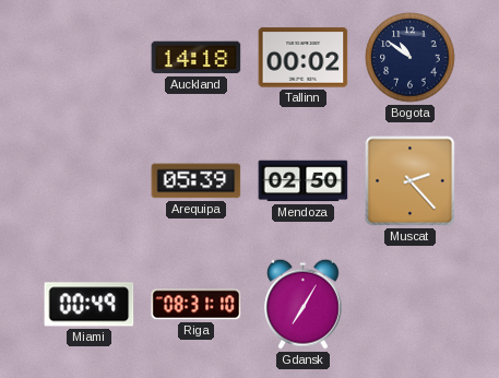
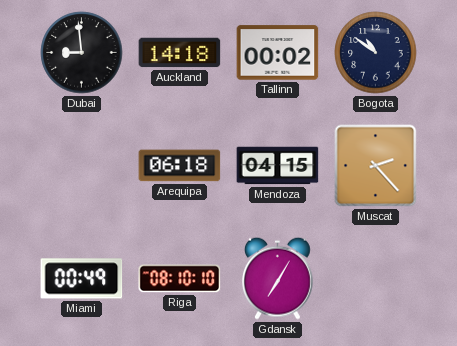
Dubai: none -> 8:59 (82, 53)
Arequipa: 05:39 -> 06:18 (180, 166)
Mendoza: 02:50 -> 04:15 (278, 166)
Riga: 08:31 -> 08:10 (180, 279)
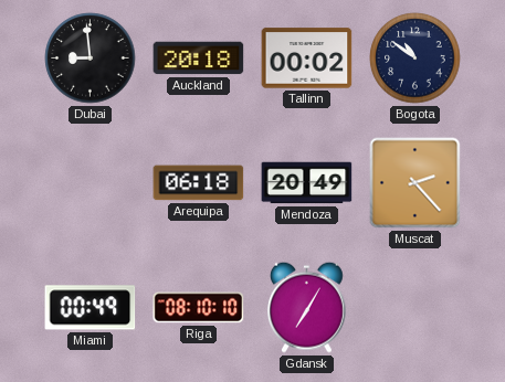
Auckland: 14:18 -> 20:18 (199, 59)
Mendoza: 04:15 -> 20:49 (307, 183)
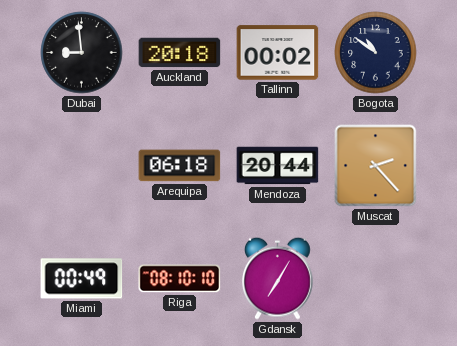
Mendoza: 20:49 -> 20:44 (278, 166)
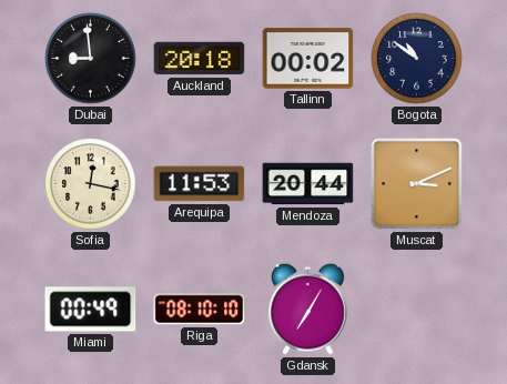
Sofia: none -> 12:17 (91, 184)
Arequipa: 06:18 -> 11:53 (200, 184)
Muscat: 2:23 -> 3:11 (417, 184)
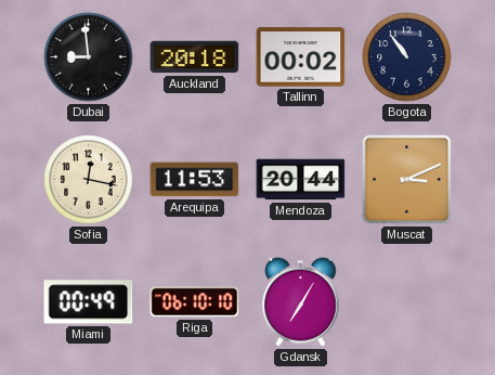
Bogota: 10:51 -> 10:54 (407, 57)
Riga: 08:10 -> 06:10 (195, 302)
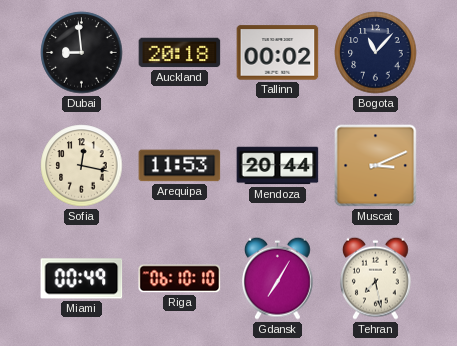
Bogota: 10:54 -> 11:07 (376, 53)
Tehran: none -> 7:28 (376, 278)
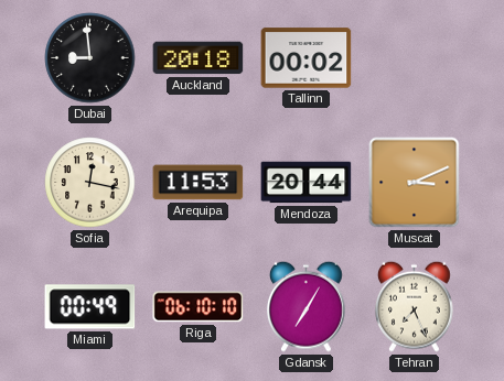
Bogota: 11:07 -> none (376, 53)
Tehran: 7:28 -> 7:26 (415, 306)
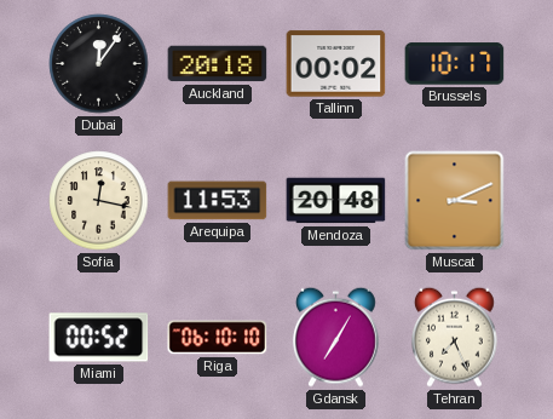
Dubai: 8:59 -> 12:06 (99, 64)
Brussels: none -> 10:17 (455, 64)
Mendoza: 20:44 -> 20:48 (336, 201)
Miami: 00:49 -> 00:52 (99, 338)
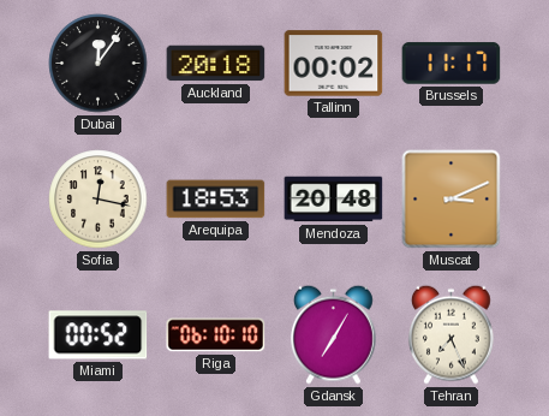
Brussels: 10:17 -> 11:17 (452, 64)
Arequipa: 11:53 -> 18:53 (216, 200)
